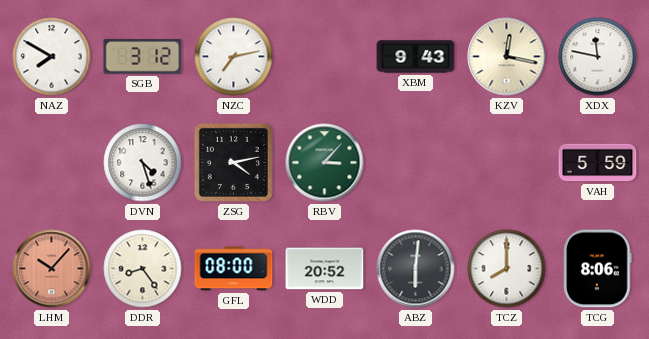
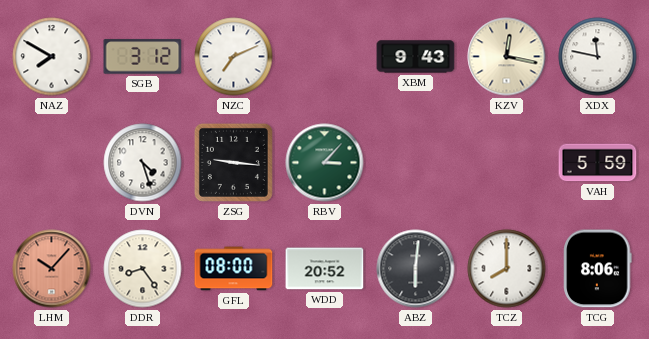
NZC: 7:13 -> 7:11 (234, 57)
ZSG: 4:13 -> 9:16 (233, 162)
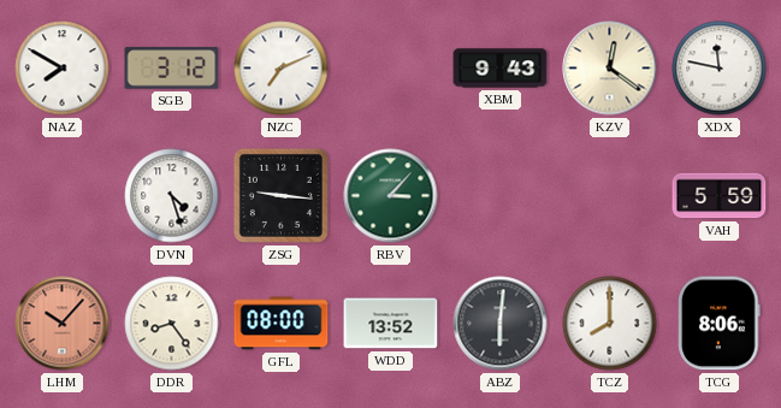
KZV: 12:17 -> 12:21 (610, 69)
WDD: 20:52 -> 13:52 (391, 324)
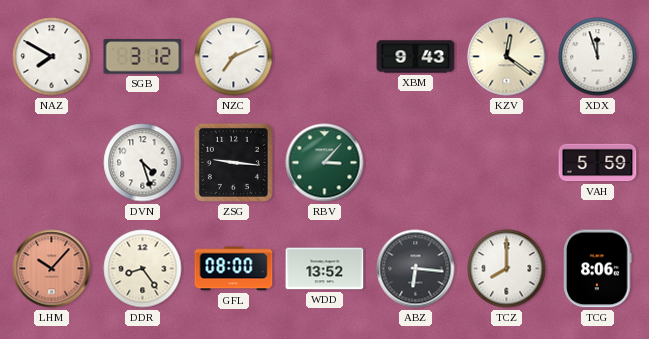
XDX: 11:47 -> 11:57 (598, 57)
ABZ: 6:01 -> 6:16 (416, 269)
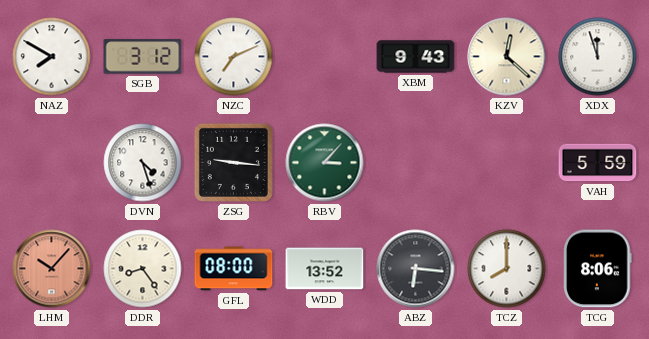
KZV: 12:21 -> 12:22 (507, 57)
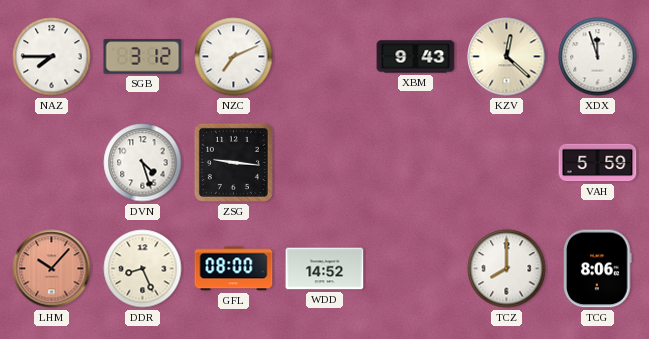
NAZ: 7:50 -> 7:45 (52, 57)
RBV: 3:07 -> none (325, 163)
DDR: 8:24 -> 8:26 (143, 269)
WDD: 13:52 -> 14:52 (325, 269)
ABZ: 6:16 -> none (416, 269)
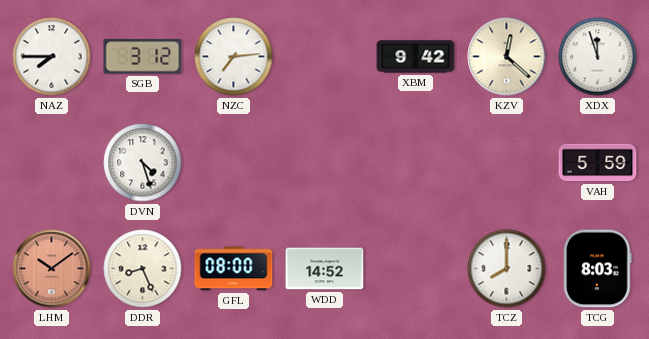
NZC: 7:11 -> 7:14 (234, 57)
XBM: 9:43 -> 9:42 (416, 57)
ZSG: 9:16 -> none (233, 162)
LHM: 10:07 -> 10:09 (52, 269)
TCG: 8:06 -> 8:03 (598, 269)
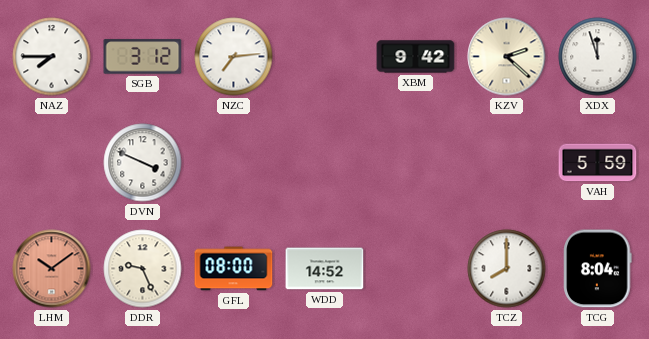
KZV: 12:22 -> 2:22 (507, 57)
DVN: 4:27 -> 3:49 (143, 163)
DDR: 8:26 -> 9:26 (143, 269)
TCG: 8:03 -> 8:04 (598, 269)
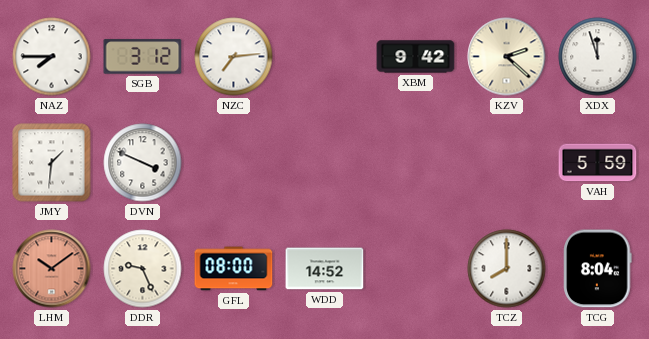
JMY: none -> 1:31 (52, 163)
